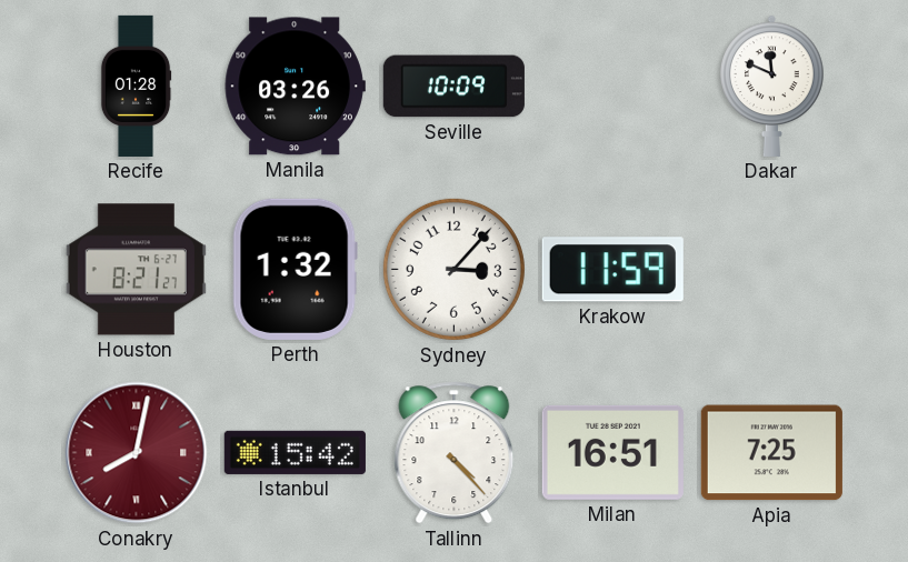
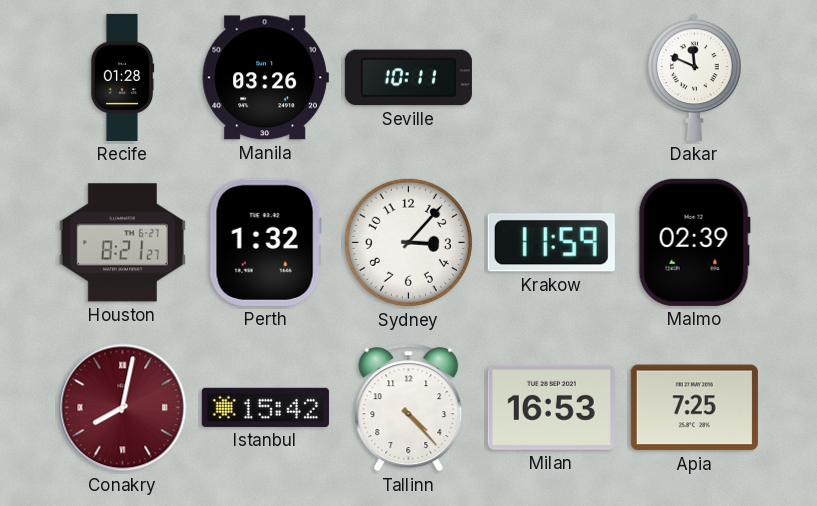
Seville: 10:09 -> 10:11 (408, 78)
Malmo: none -> 02:39 (694, 242)
Milan: 16:51 -> 16:53 (551, 407)
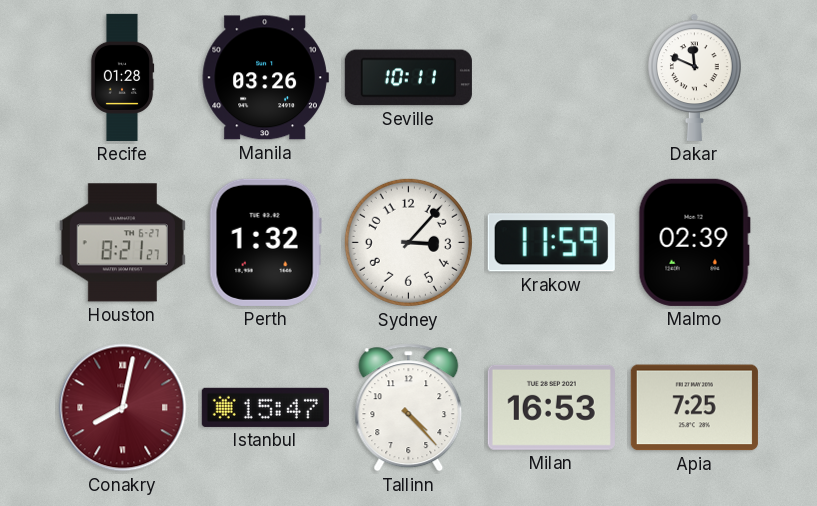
Istanbul: 15:42 -> 15:47 (265, 407)
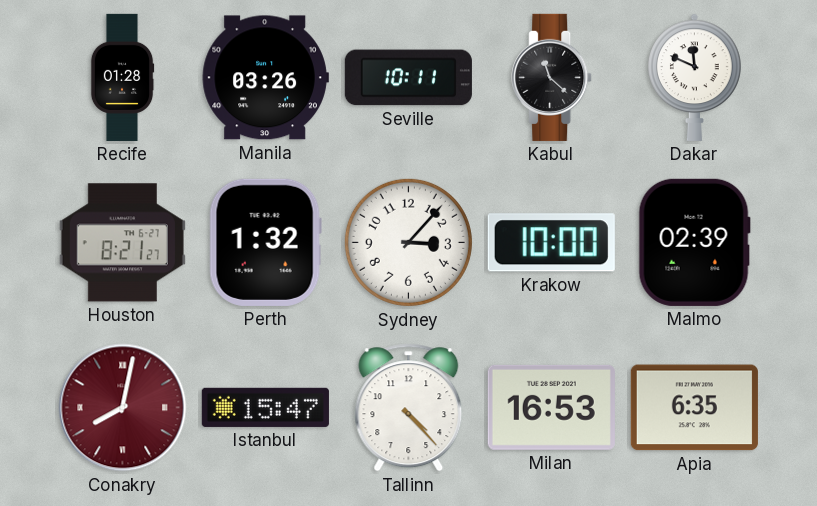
Kabul: none -> 11:22 (552, 77)
Krakow: 11:59 -> 10:00 (551, 243)
Apia: 7:25 -> 6:35 (694, 408)
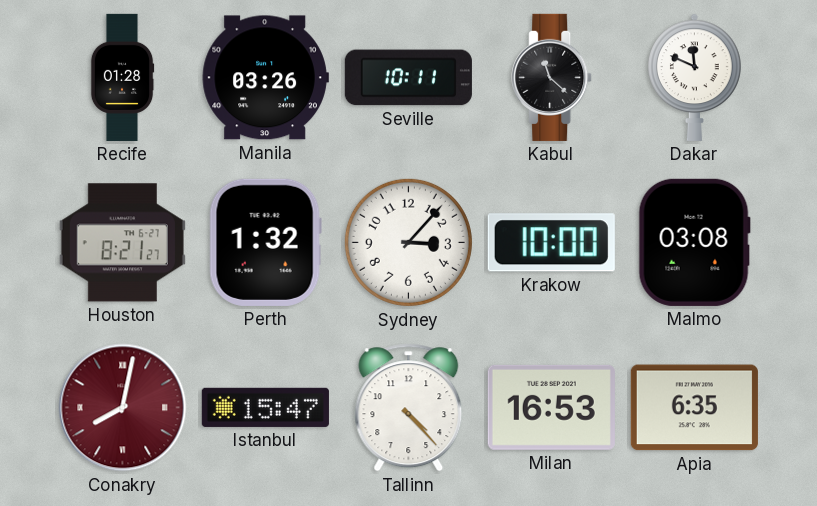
Malmo: 02:39 -> 03:08 (694, 242)
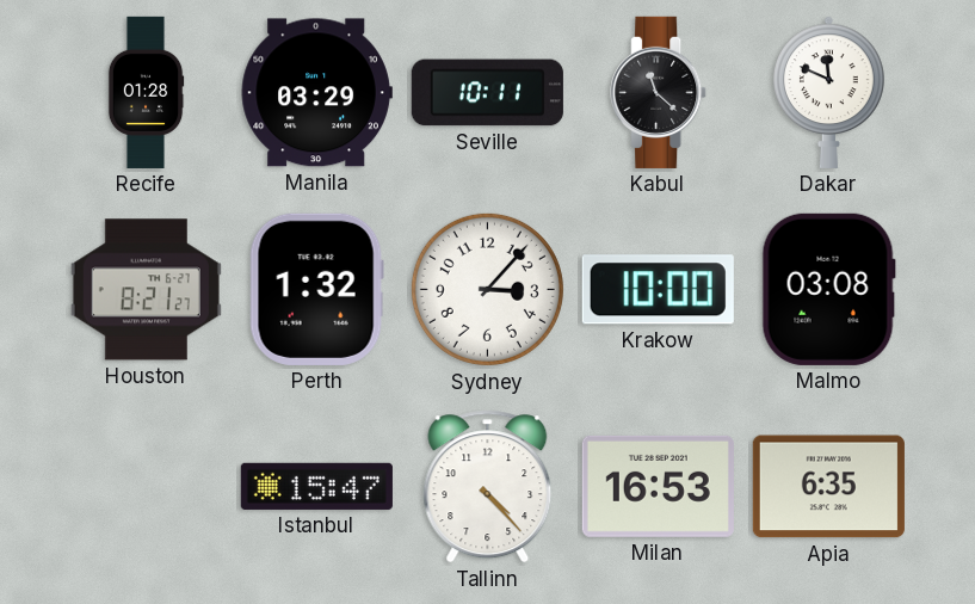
Manila: 03:26 -> 03:29 (316, 93)
Conakry: 8:02 -> none (123, 408)
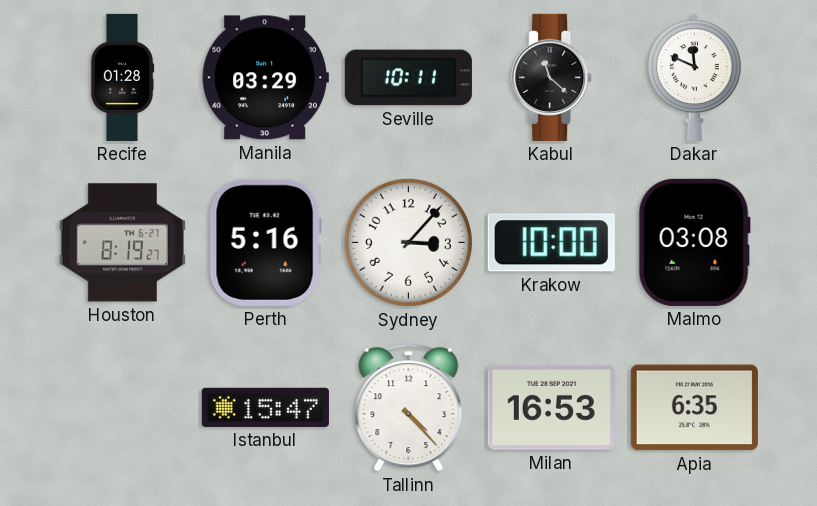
Houston: 8:21 -> 8:19 (122, 243)
Perth: 1:32 -> 5:16 (265, 242)
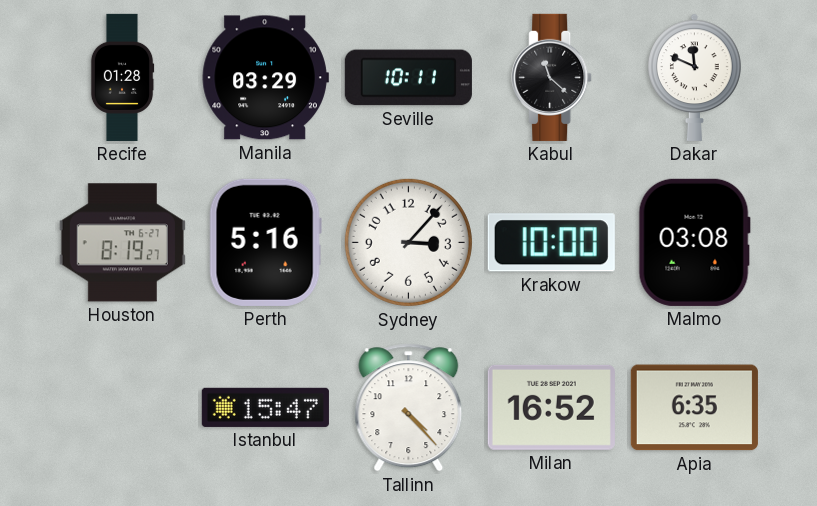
Milan: 16:53 -> 16:52 (551, 407)
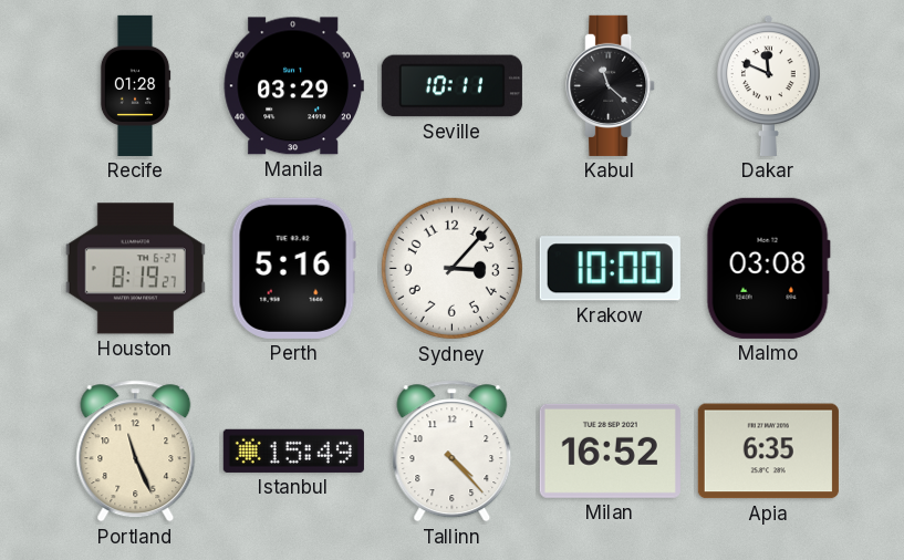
Portland: none -> 11:26 (136, 452)
Istanbul: 15:47 -> 15:49 (293, 450)
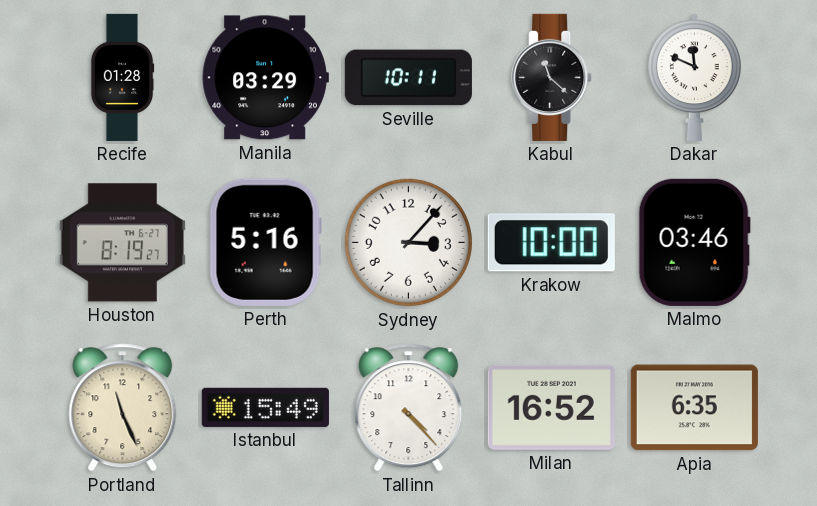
Malmo: 03:08 -> 03:46 (694, 242)
